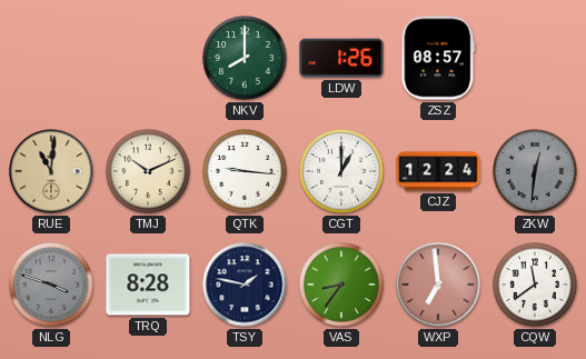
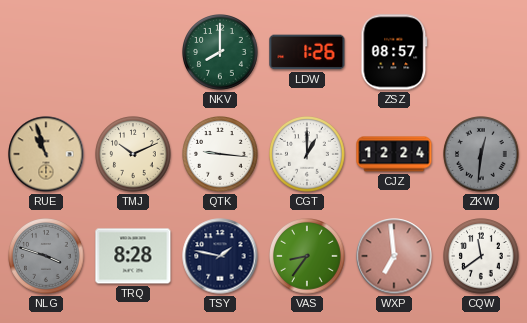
RUE: 11:01 -> 10:57 (46, 154)
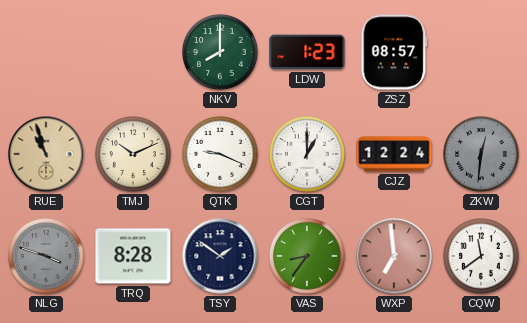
LDW: 1:26 -> 1:23 (307, 52)
QTK: 9:16 -> 9:19 (221, 154)
TSY: 1:47 -> 1:51 (220, 256)
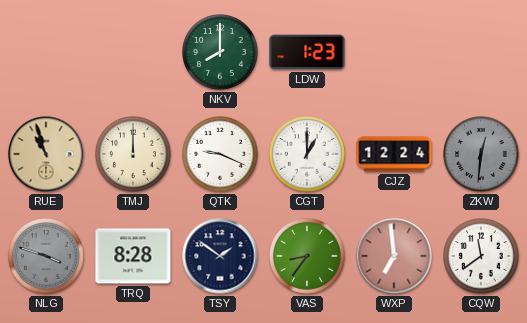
ZSZ: 08:57 -> none (394, 52)
TMJ: 10:11 -> 12:00 (134, 154)
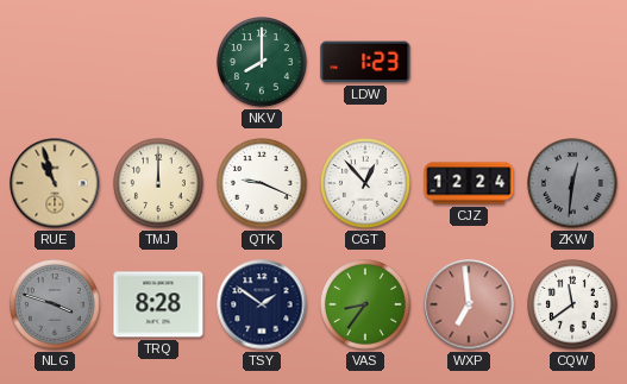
CGT: 1:00 -> 12:53 (366, 183)
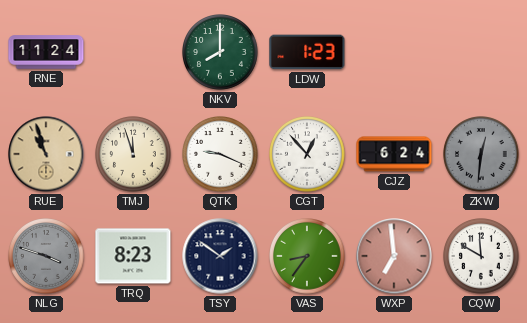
RNE: none -> 11:24 (46, 52)
TMJ: 12:00 -> 11:57 (134, 154)
CJZ: 12:24 -> 6:24 (394, 154)
TRQ: 8:28 -> 8:23 (133, 256)
CQW: 11:39 -> 11:50 (482, 256)
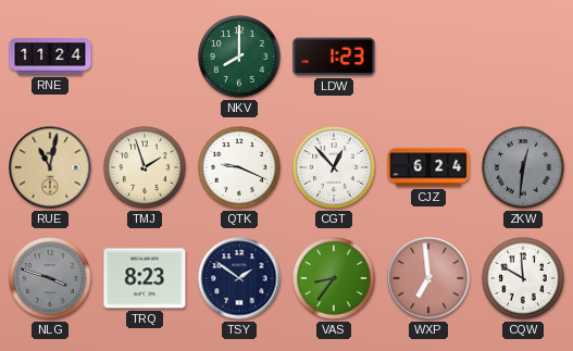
RUE: 10:57 -> 11:02 (50, 167)
TMJ: 11:57 -> 1:57 (146, 167)
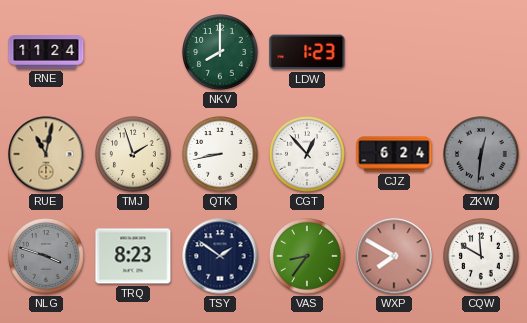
QTK: 9:19 -> 8:43 (221, 154)
WXP: 6:59 -> 7:50 (394, 256)
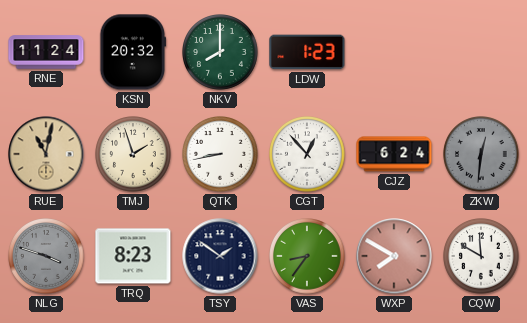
KSN: none -> 20:32 (133, 52)
